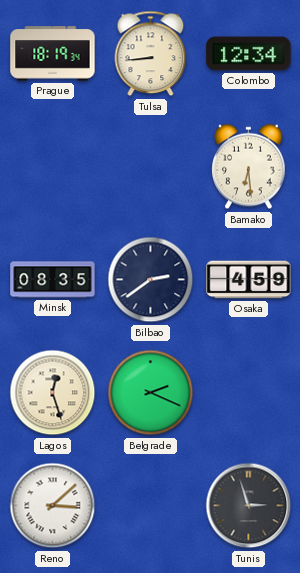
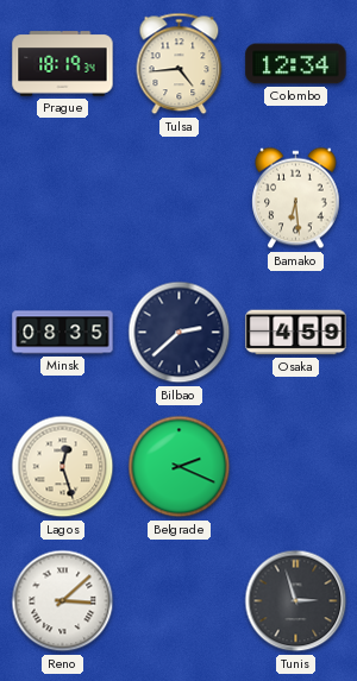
Tulsa: 8:44 -> 4:44 (180, 64)
Bilbao: 2:39 -> 2:38 (180, 333)
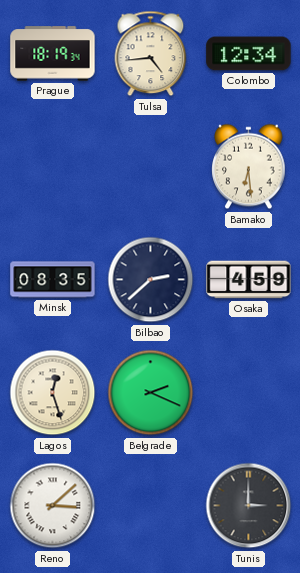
Tunis: 2:57 -> 3:00 (249, 506)
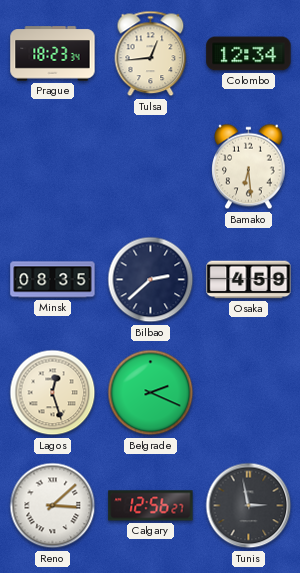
Prague: 18:19 -> 18:23 (53, 54)
Tulsa: 4:44 -> 12:44 (151, 54)
Calgary: none -> 12:56 (151, 506)
Tunis: 3:00 -> 2:58 (249, 506)
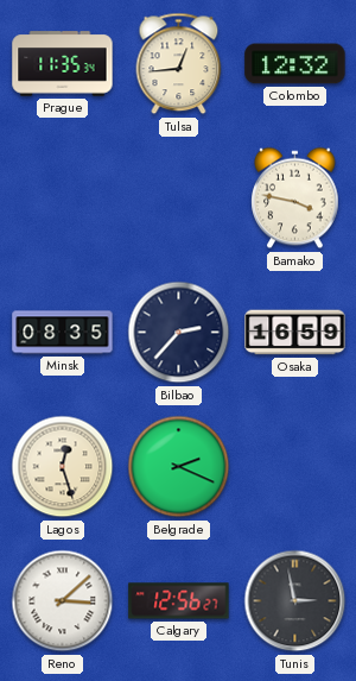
Prague: 18:23 -> 11:35 (63, 64)
Colombo: 12:34 -> 12:32 (295, 64)
Bamako: 6:29 -> 3:47 (295, 198)
Bilbao: 2:38 -> 2:37 (179, 333)
Osaka: 4:59 -> 16:59 (295, 333)
